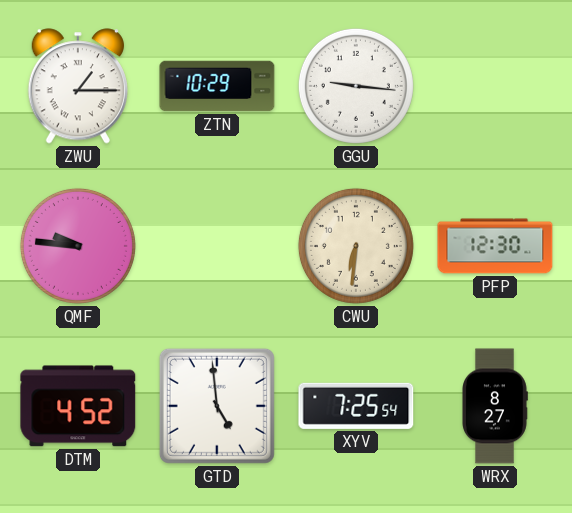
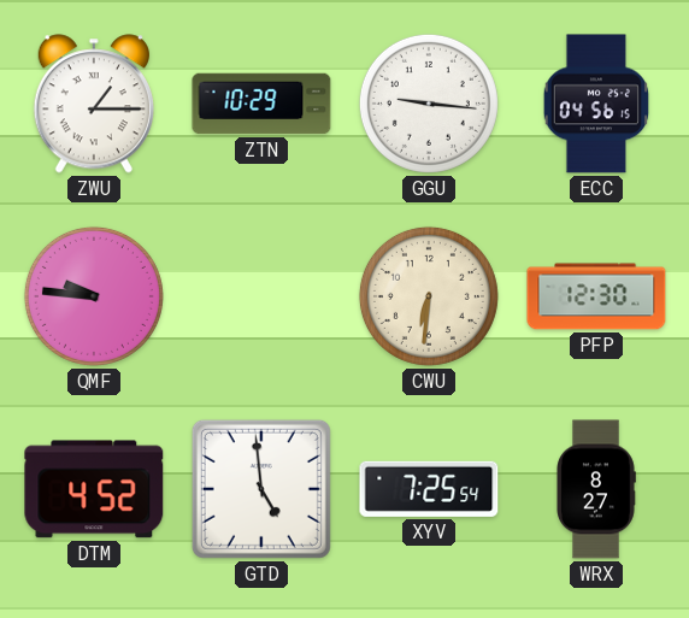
ECC: none -> 04:56 (596, 104)
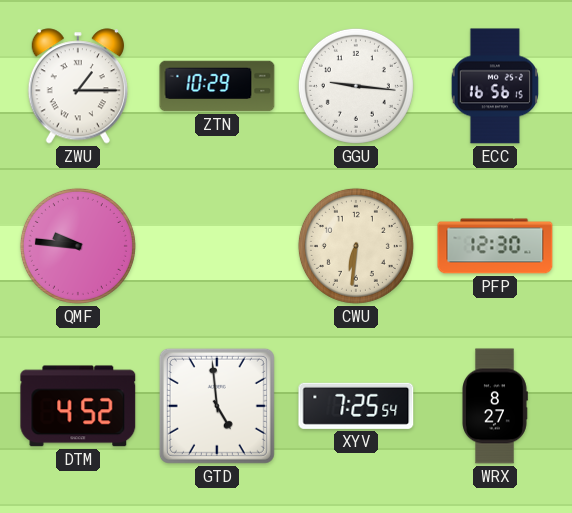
ECC: 04:56 -> 16:56 (495, 86)
